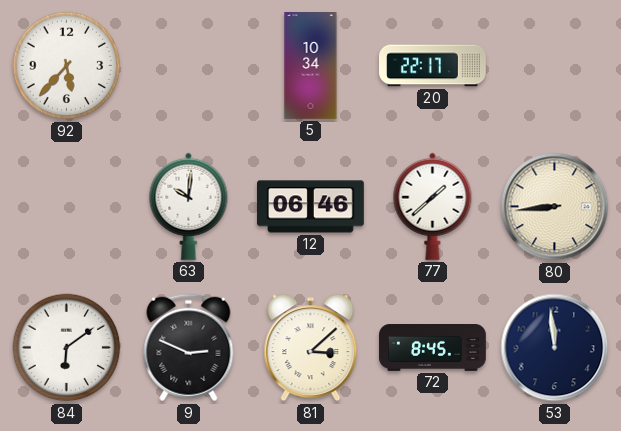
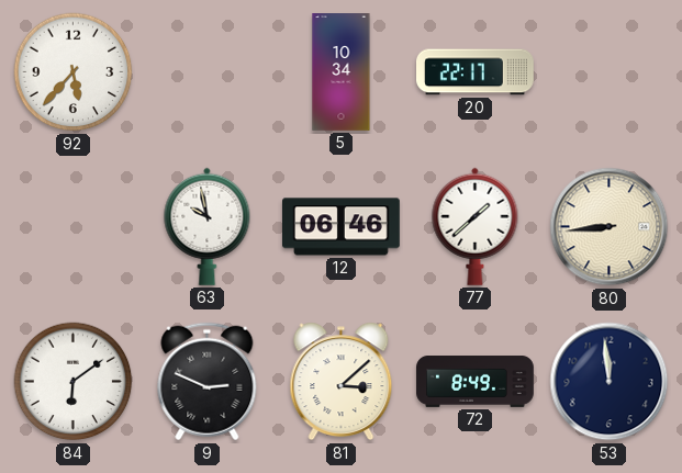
63: 10:01 -> 9:58 (208, 226)
72: 8:45 -> 8:49 (476, 382)
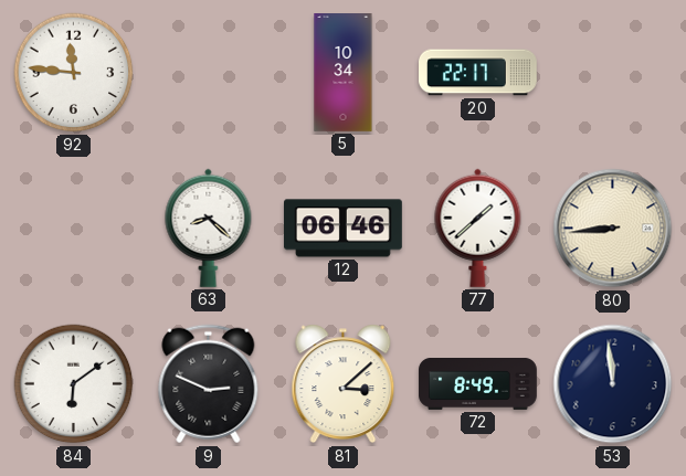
92: 5:37 -> 11:46 (74, 73)
63: 9:58 -> 8:22 (209, 228)
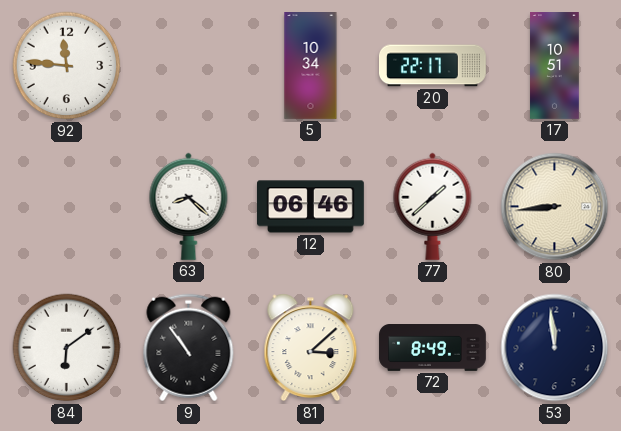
17: none -> 10:51 (555, 66)
9: 2:49 -> 10:54 (189, 348)
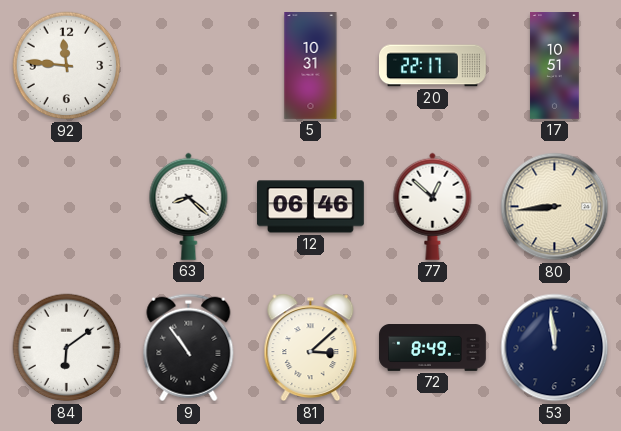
5: 10:34 -> 10:31 (311, 66)
77: 1:38 -> 12:52 (433, 206)
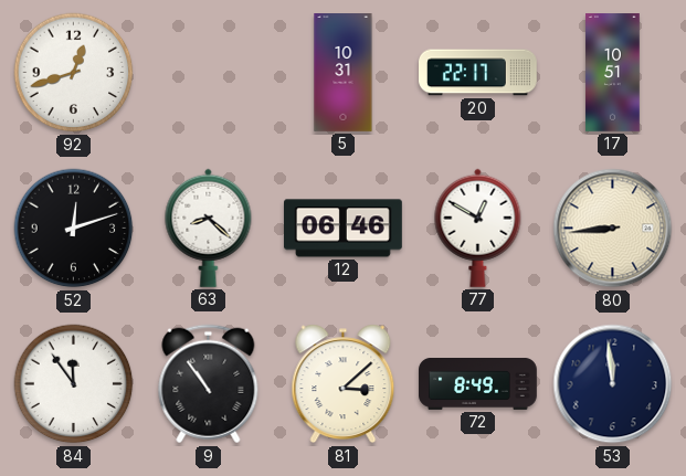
92: 11:46 -> 12:42 (74, 73)
52: none -> 12:12 (74, 229)
77: 12:52 -> 12:50 (478, 228)
84: 6:09 -> 11:54 (74, 384)
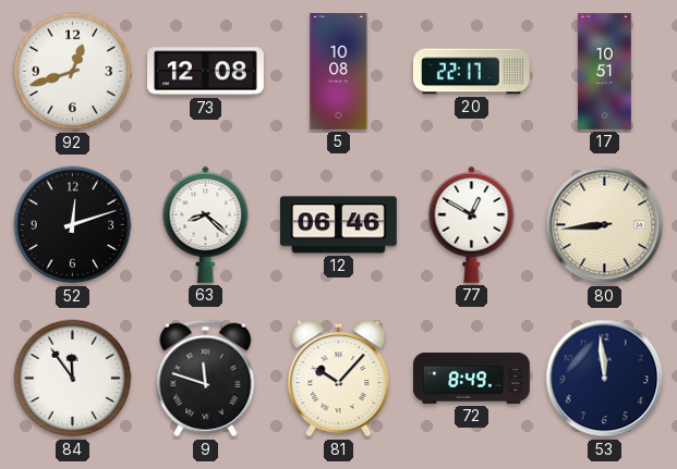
73: none -> 12:08 (206, 72)
5: 10:31 -> 10:08 (339, 72)
9: 10:54 -> 11:48 (206, 379)
81: 3:08 -> 10:07 (339, 379)
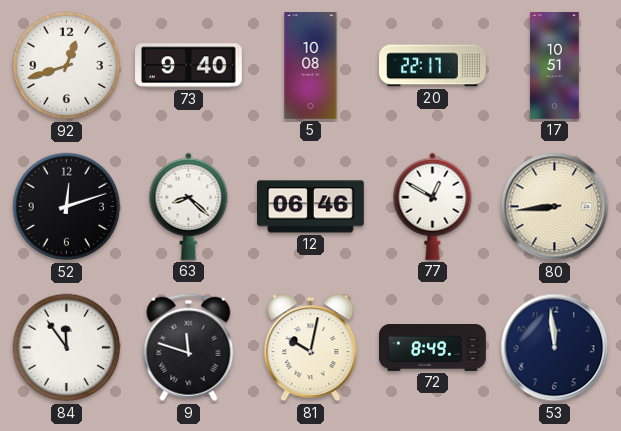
73: 12:08 -> 9:40 (189, 66)
81: 10:07 -> 10:02 (311, 348)
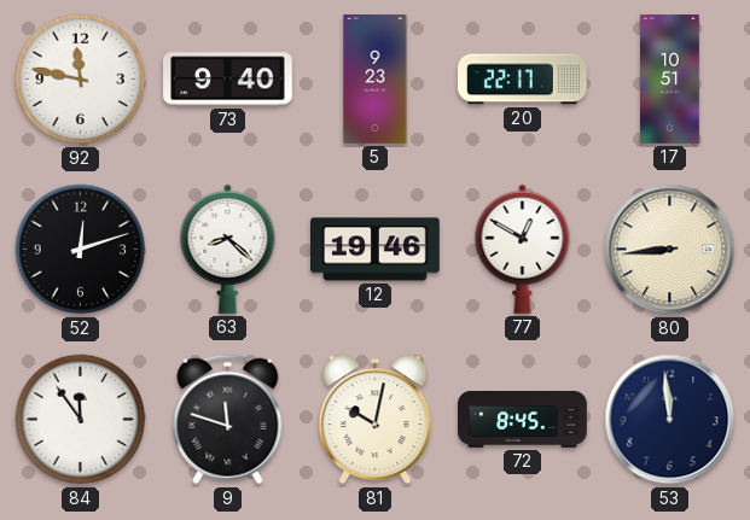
92: 12:42 -> 11:47 (81, 80)
5: 10:08 -> 9:23 (376, 80)
12: 06:46 -> 19:46 (376, 250)
72: 8:49 -> 8:45 (523, 420)
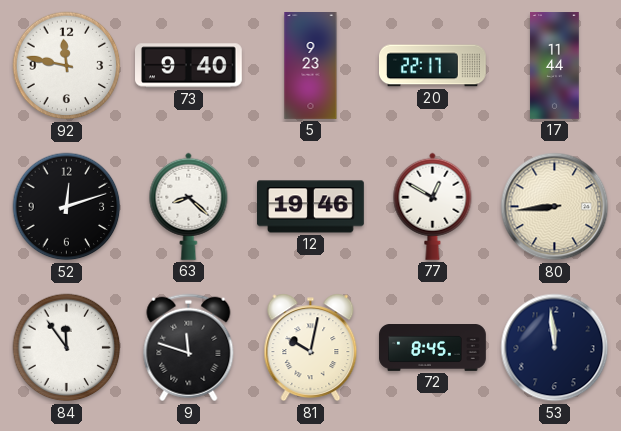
17: 10:51 -> 11:44 (555, 66)
